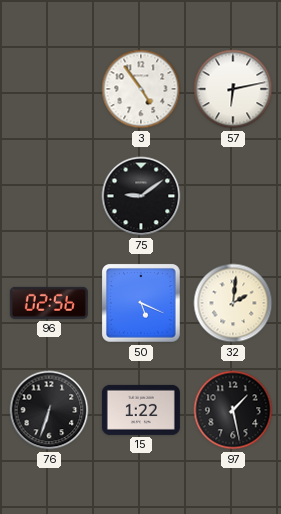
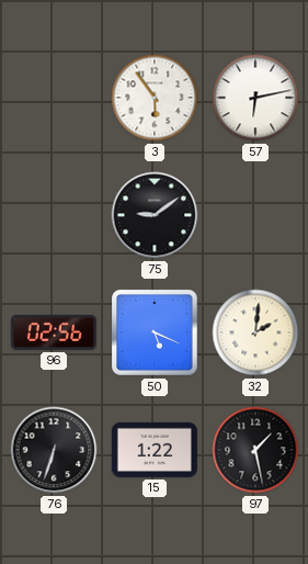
3: 4:54 -> 5:54 (155, 98)
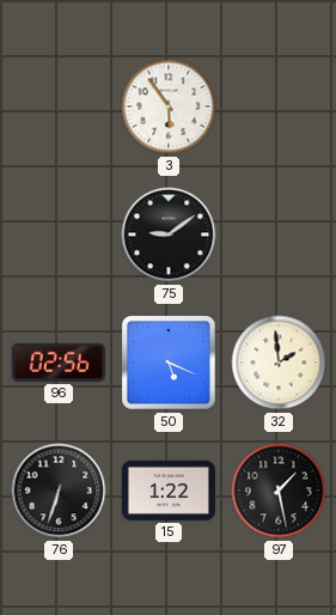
57: 6:13 -> none (255, 98)
32: 2:01 -> 1:59 (279, 363)
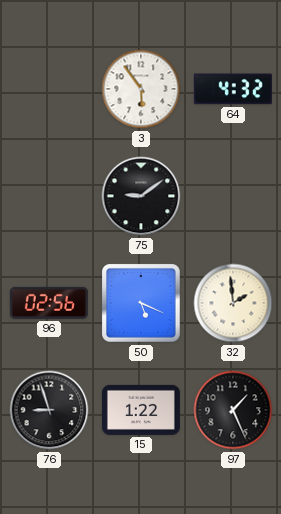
64: none -> 4:32 (233, 89)
76: 6:33 -> 8:57 (49, 410)
97: 1:28 -> 1:26 (233, 410)
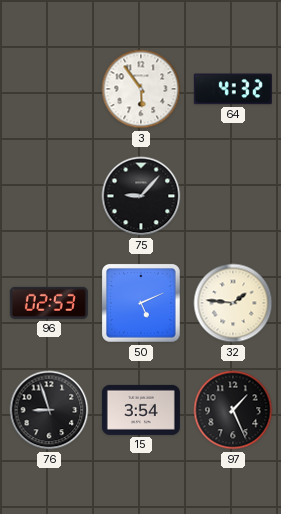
75: 9:09 -> 9:07 (141, 196)
96: 02:56 -> 02:53 (49, 303)
50: 5:19 -> 5:11 (141, 303)
32: 1:59 -> 1:46 (233, 303)
15: 1:22 -> 3:54 (141, 410)
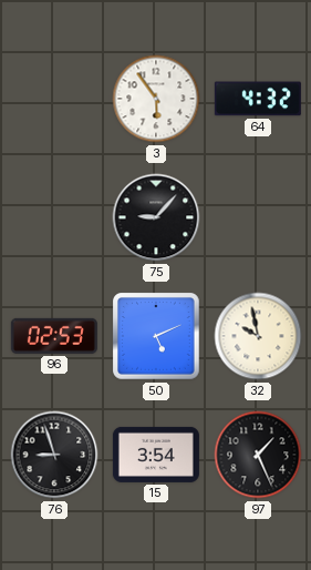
32: 1:46 -> 9:58 (258, 336)
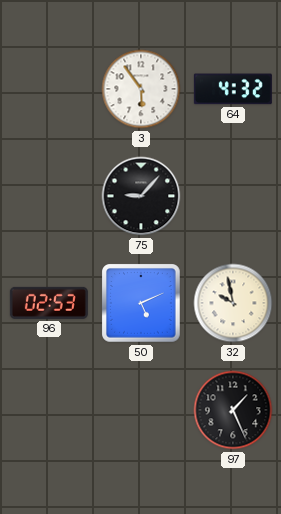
76: 8:57 -> none (54, 455)
15: 3:54 -> none (156, 455)
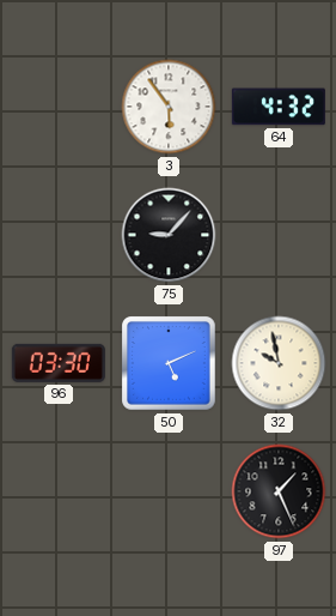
96: 02:53 -> 03:30 (59, 363)
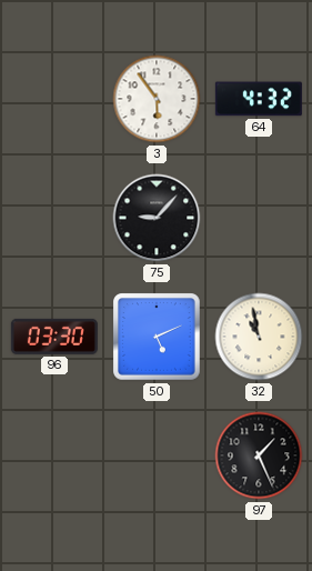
32: 9:58 -> 10:58 (259, 337)
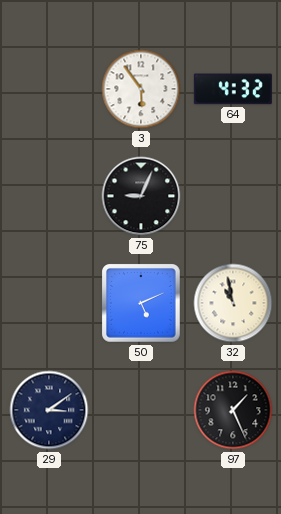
75: 9:07 -> 9:04 (141, 196)
96: 03:30 -> none (54, 337)
29: none -> 3:09 (49, 410)
